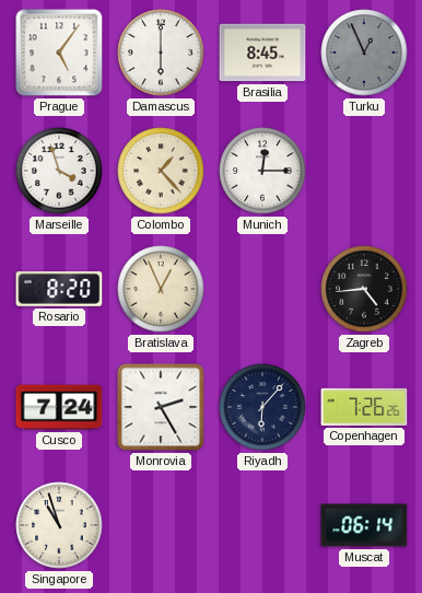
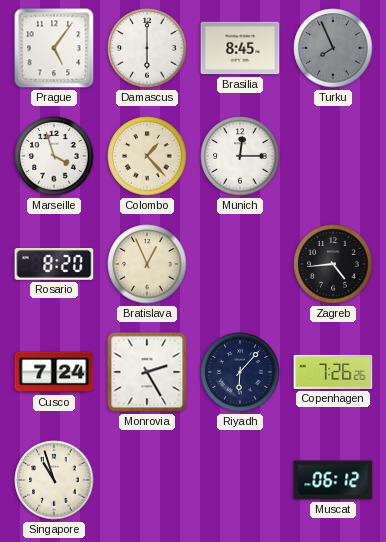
Turku: 12:56 -> 7:56 (333, 48)
Muscat: 06:14 -> 06:12 (333, 480)
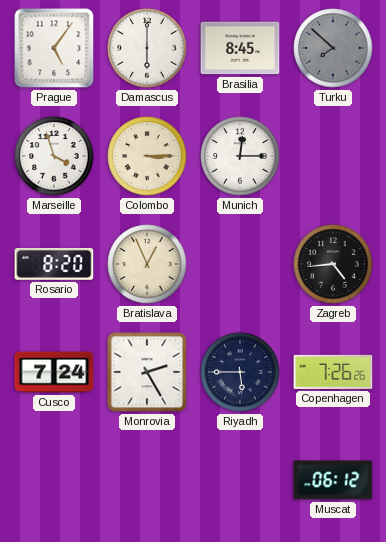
Turku: 7:56 -> 7:52 (333, 48)
Colombo: 1:23 -> 3:15 (147, 156)
Riyadh: 6:07 -> 5:45 (240, 372)
Singapore: 10:57 -> none (54, 480)
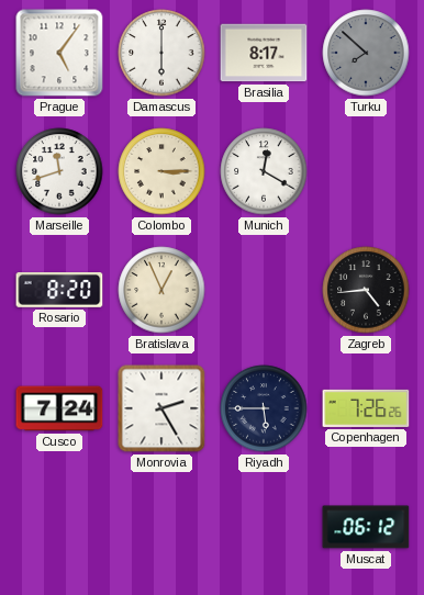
Brasilia: 8:45 -> 8:17 (264, 53)
Marseille: 3:57 -> 11:42 (59, 171)
Munich: 12:15 -> 12:20 (264, 171)
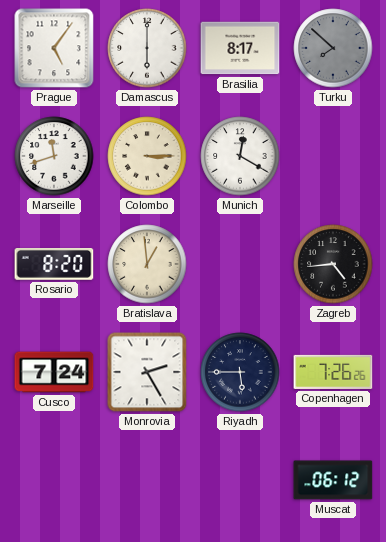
Bratislava: 12:56 -> 12:59 (147, 264)
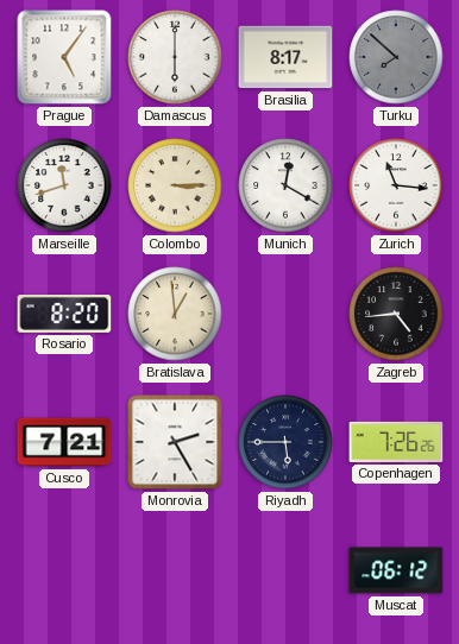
Zurich: none -> 11:16 (396, 185)
Cusco: 7:24 -> 7:21 (64, 442)
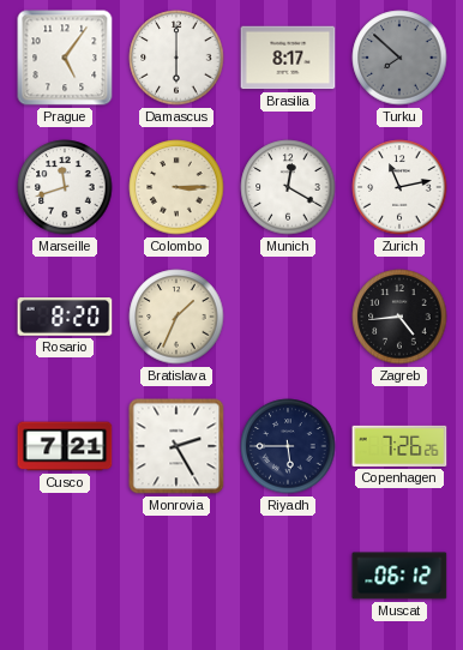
Zurich: 11:16 -> 11:13 (399, 187)
Bratislava: 12:59 -> 1:34 (176, 317)
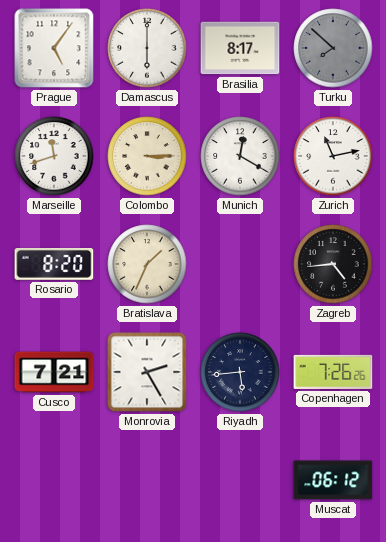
Riyadh: 5:45 -> 5:44 (240, 372)
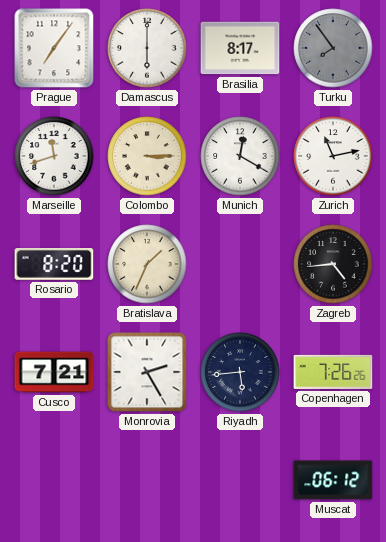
Prague: 5:06 -> 7:06 (54, 48)
Turku: 7:52 -> 7:54 (333, 48)
